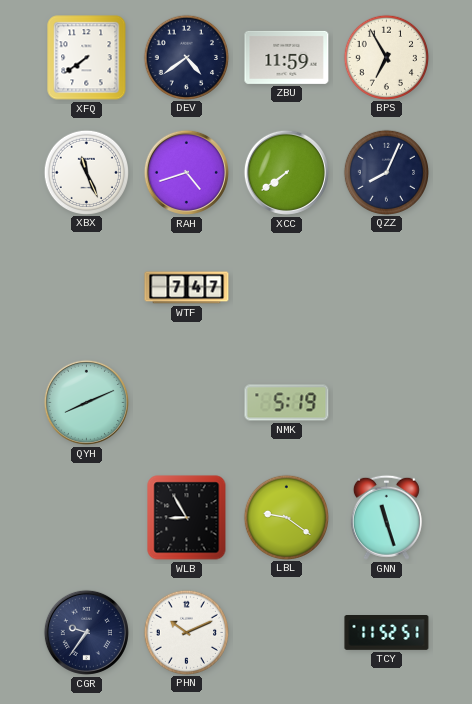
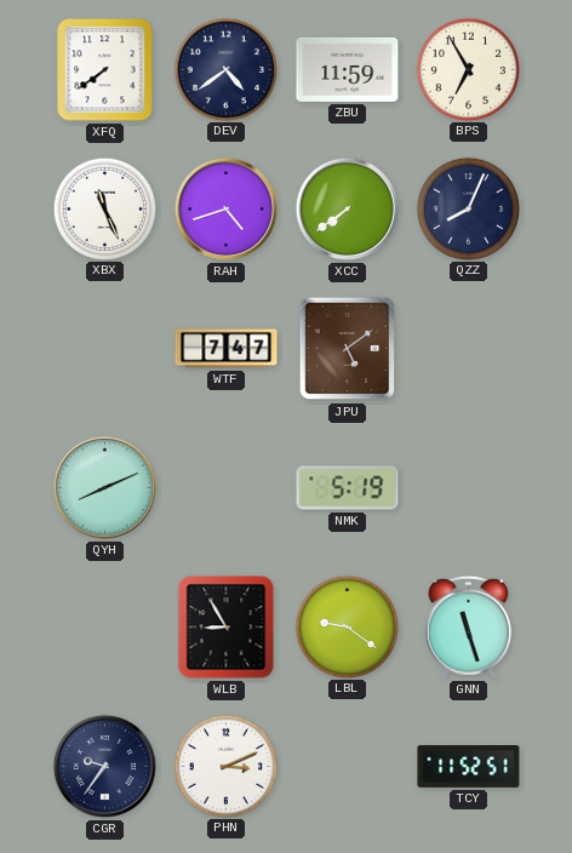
JPU: none -> 5:09 (348, 349)
PHN: 10:11 -> 3:11 (225, 766)
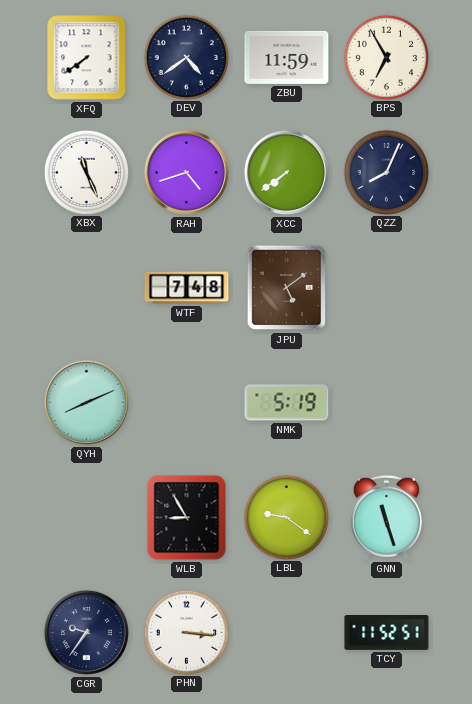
WTF: 7:47 -> 7:48 (187, 288)
PHN: 3:11 -> 3:16 (186, 632)
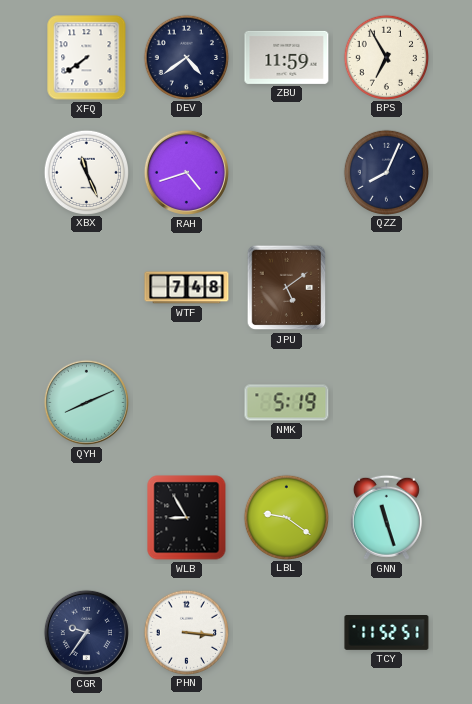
XCC: 7:39 -> none (286, 172)
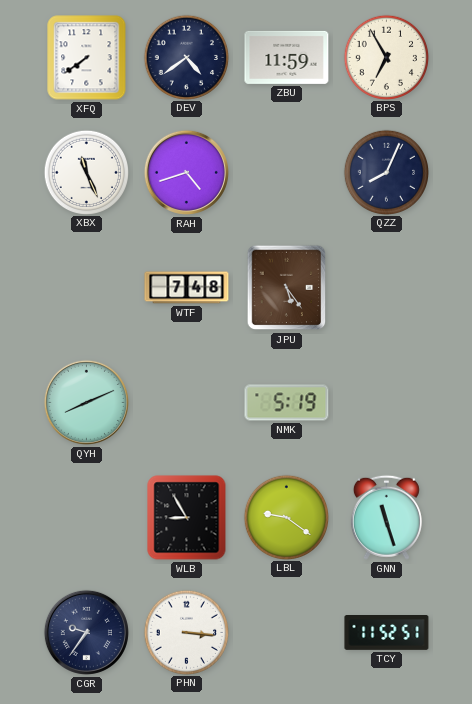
JPU: 5:09 -> 5:24 (287, 288)
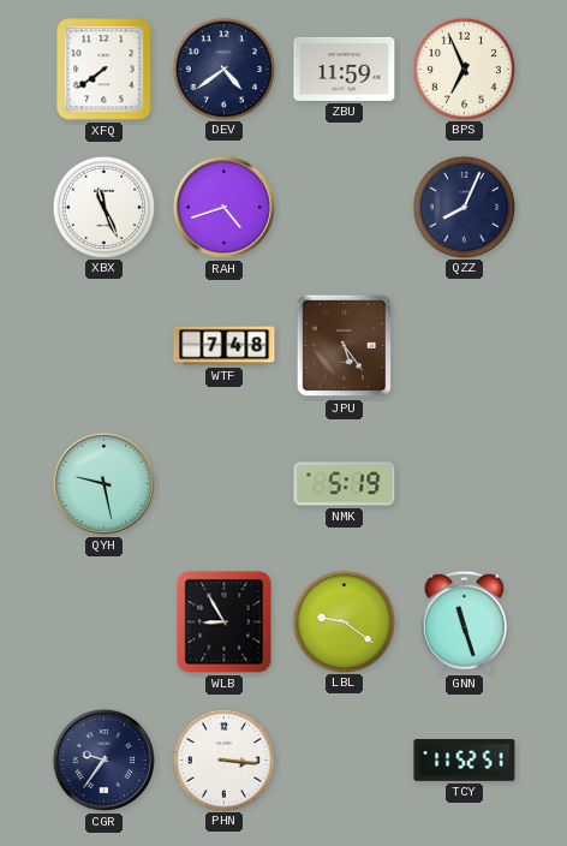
BPS: 6:55 -> 6:56 (464, 68)
QYH: 8:11 -> 9:28 (103, 483)
